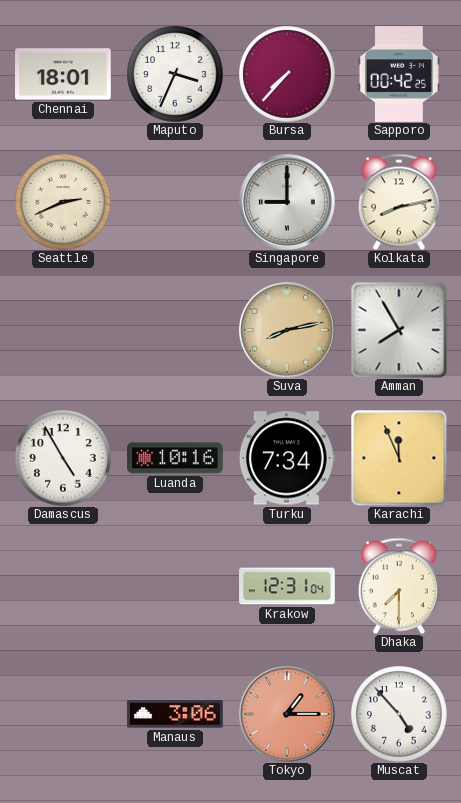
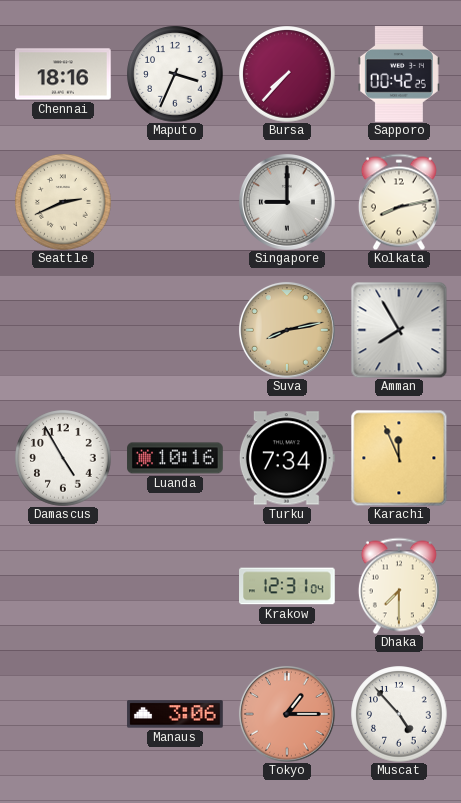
Chennai: 18:01 -> 18:16 (63, 74)
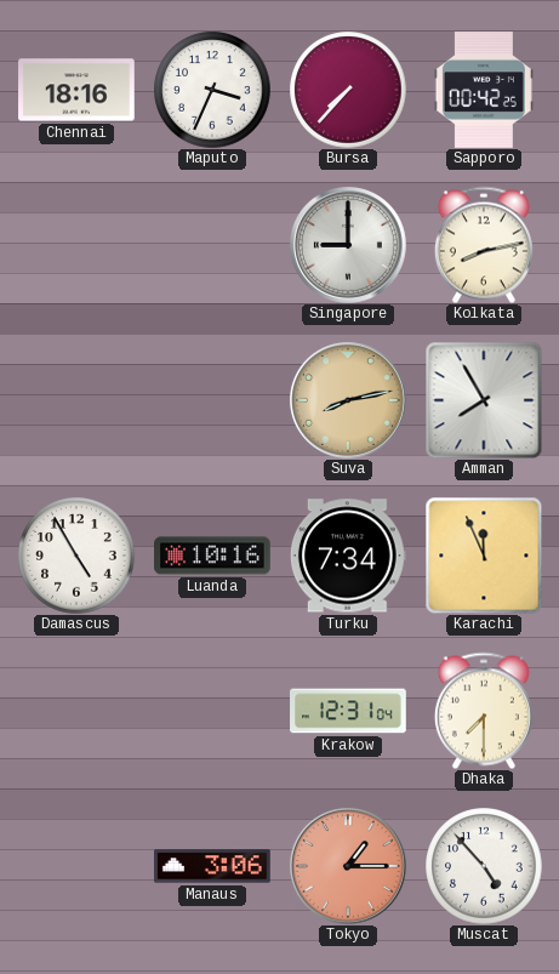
Seattle: 2:41 -> none (63, 202)
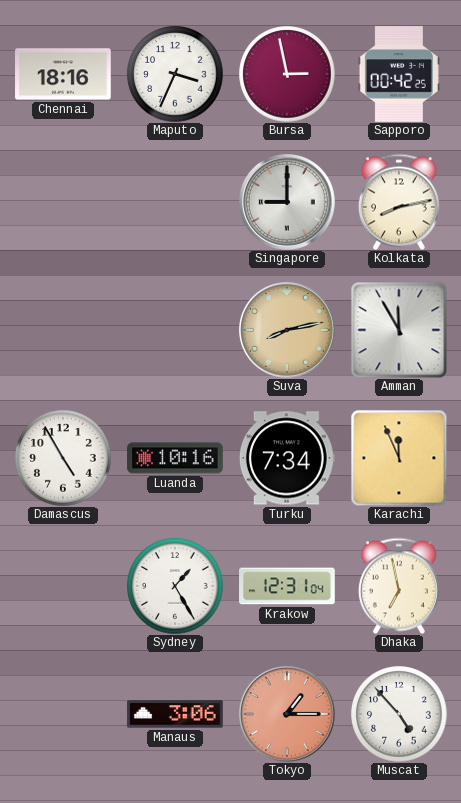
Bursa: 7:37 -> 2:58 (287, 74)
Amman: 7:55 -> 11:55 (399, 330)
Sydney: none -> 1:25 (175, 586)
Dhaka: 7:30 -> 6:58 (399, 586)
